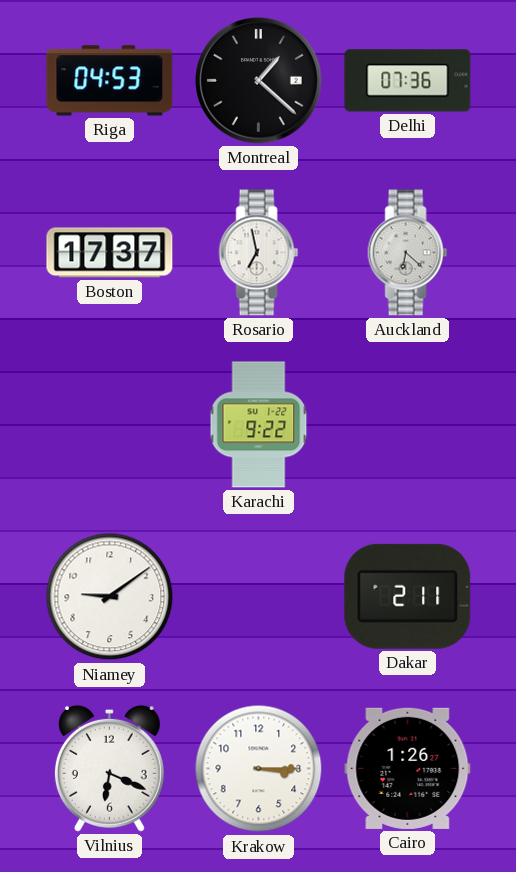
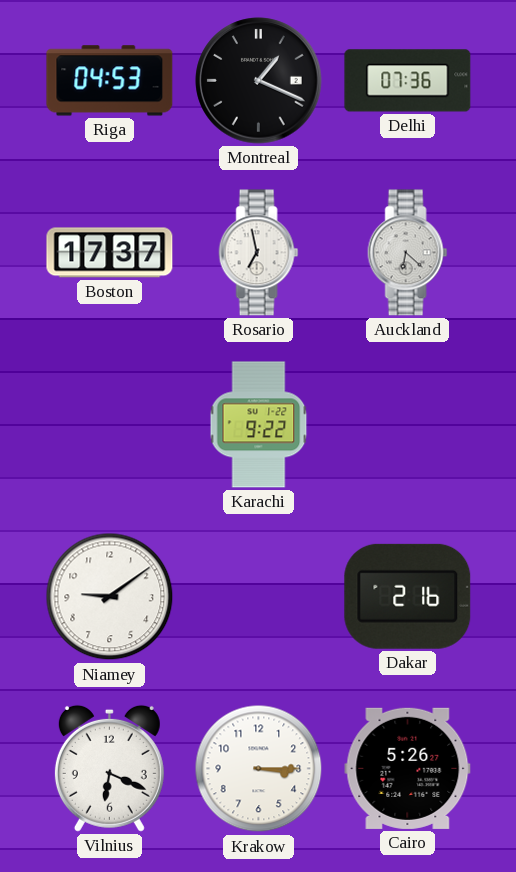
Montreal: 1:22 -> 1:19 (259, 81)
Dakar: 2:11 -> 2:16 (408, 596)
Cairo: 1:26 -> 5:26 (408, 768)
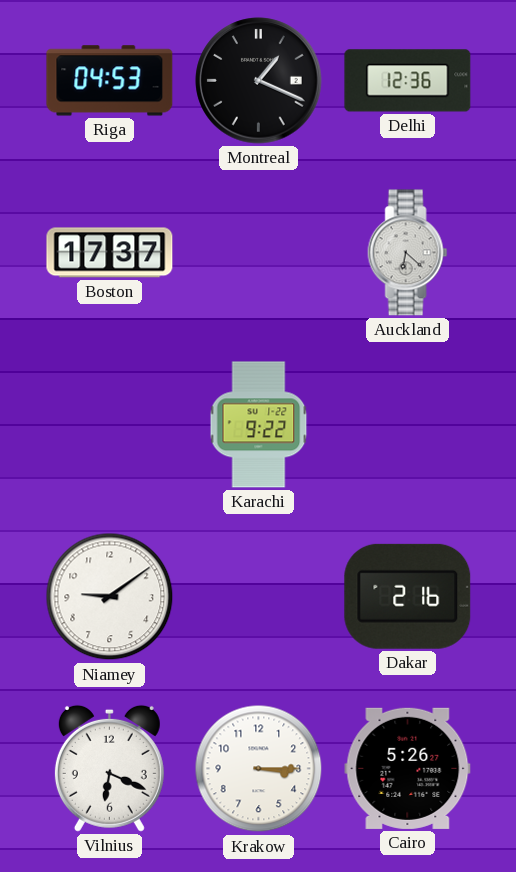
Delhi: 07:36 -> 12:36 (408, 81)
Rosario: 6:58 -> none (259, 253)
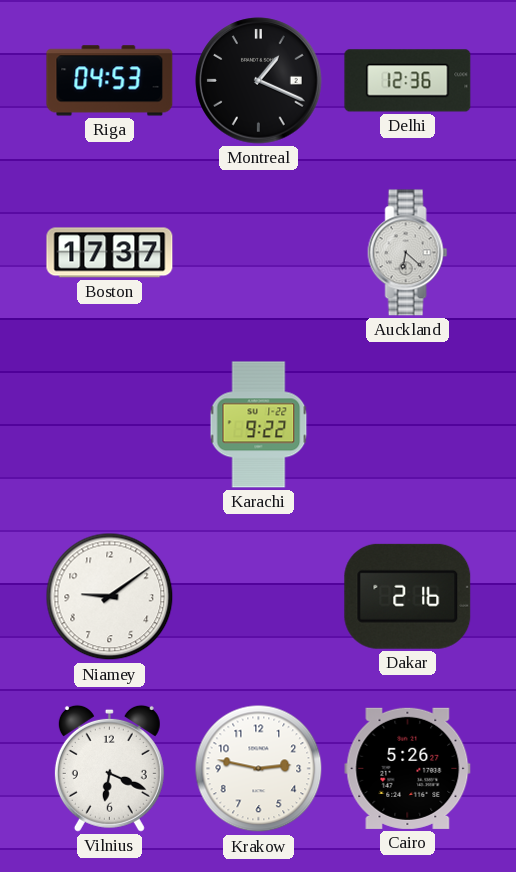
Krakow: 3:15 -> 2:47 (259, 769)
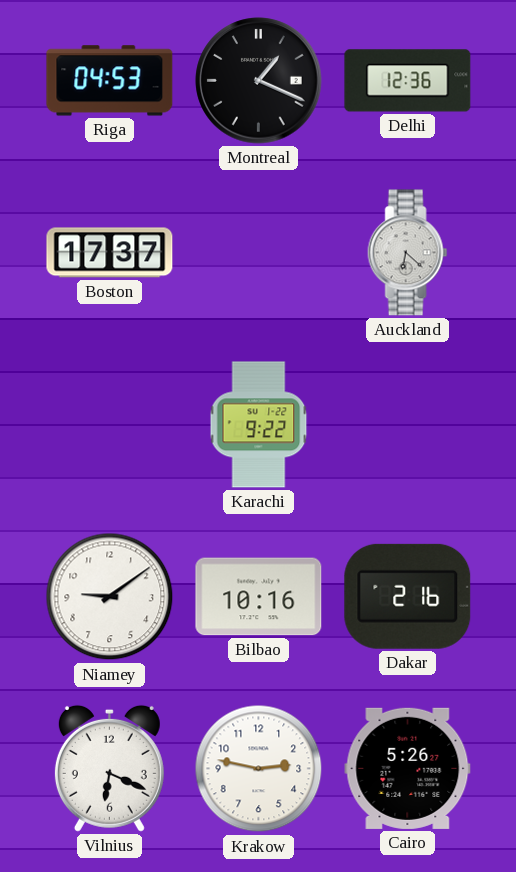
Bilbao: none -> 10:16 (259, 597)
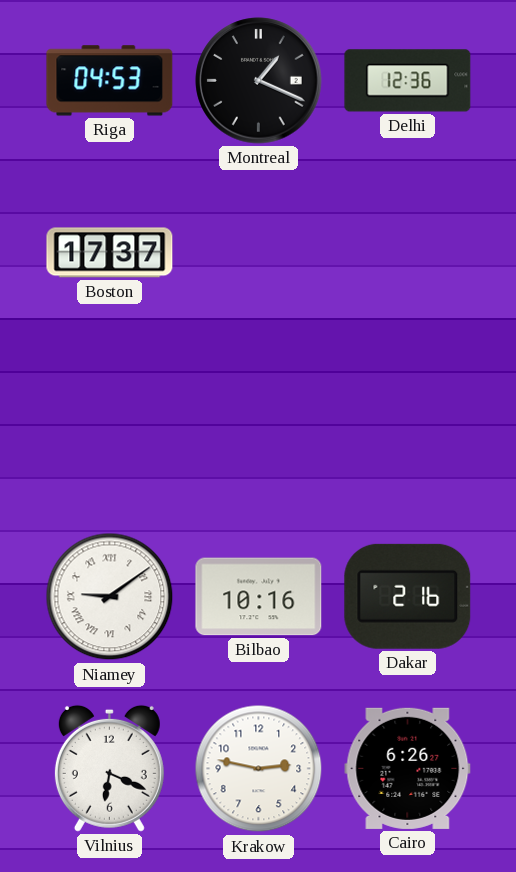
Auckland: 6:22 -> none (408, 253)
Karachi: 9:22 -> none (259, 425)
Niamey numerals: Arabic -> Roman (110, 597)
Cairo: 5:26 -> 6:26 (408, 768)
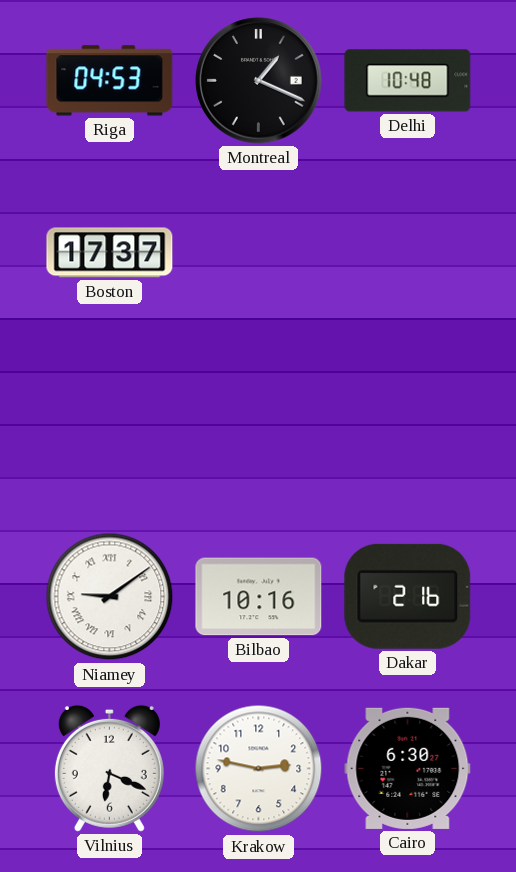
Delhi: 12:36 -> 10:48 (408, 81)
Cairo: 6:26 -> 6:30 (408, 768)
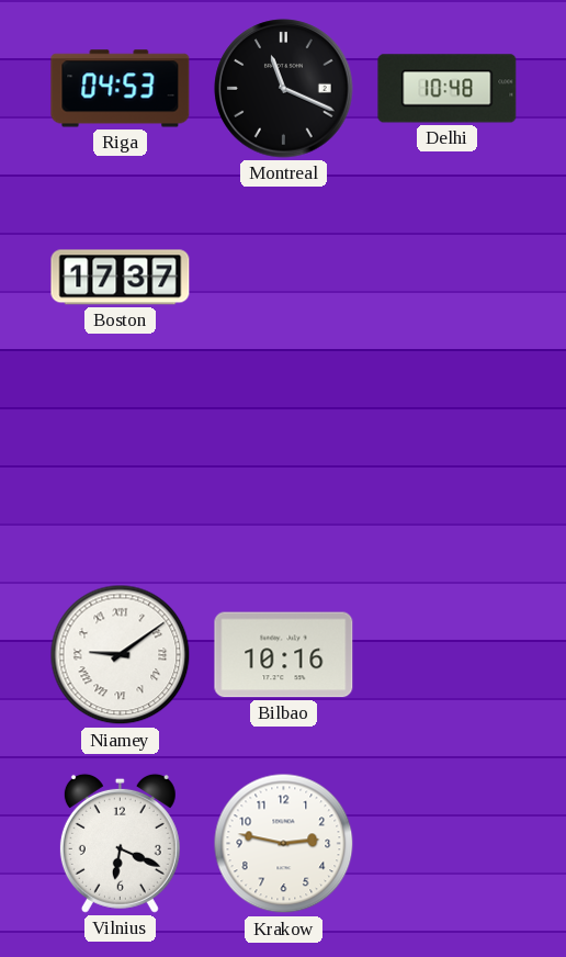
Montreal: 1:19 -> 11:19 (284, 89)
Dakar: 2:16 -> none (408, 596)
Cairo: 6:30 -> none (408, 768)
